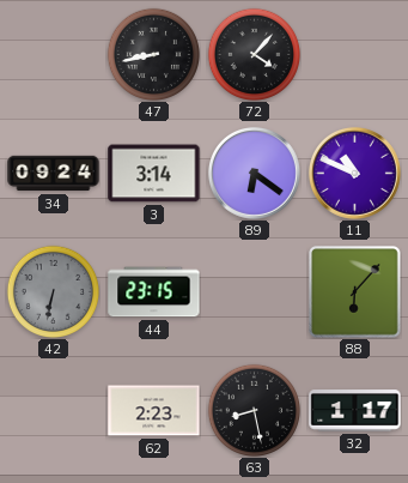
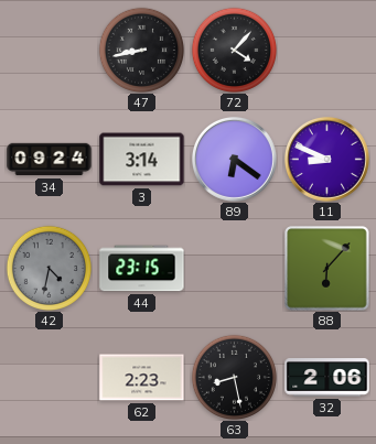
11: 10:49 -> 8:49 (326, 159)
42: 6:32 -> 4:32 (49, 268)
32: 1:17 -> 2:06 (327, 378)
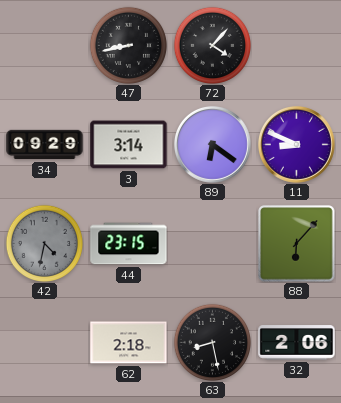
34: 09:24 -> 09:29 (45, 145)
62: 2:23 -> 2:18 (129, 343)
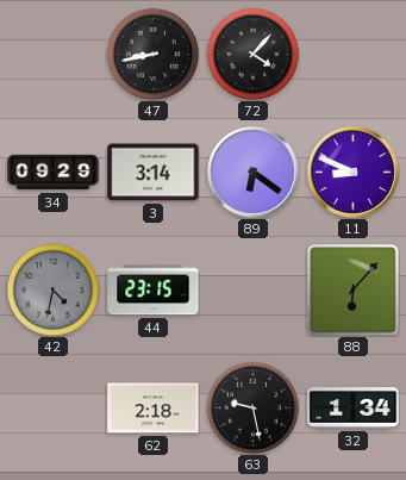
63: 8:28 -> 9:28 (252, 407)
32: 2:06 -> 1:34 (354, 409)
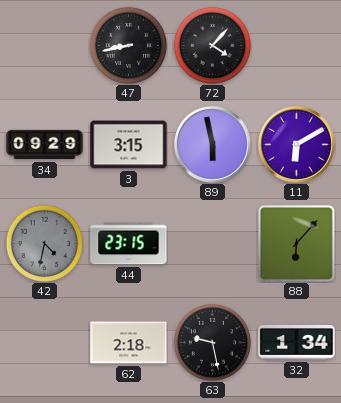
3: 3:14 -> 3:15 (129, 145)
89: 6:21 -> 5:58 (212, 144)
11: 8:49 -> 6:10 (296, 144)
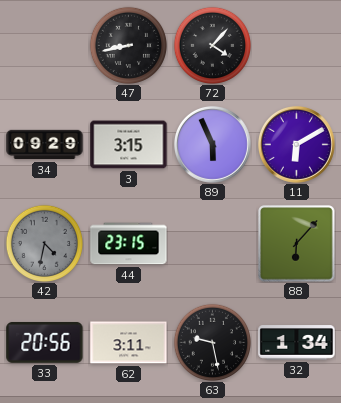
89: 5:58 -> 5:56 (212, 144)
33: none -> 20:56 (45, 343)
62: 2:18 -> 3:11 (129, 343)
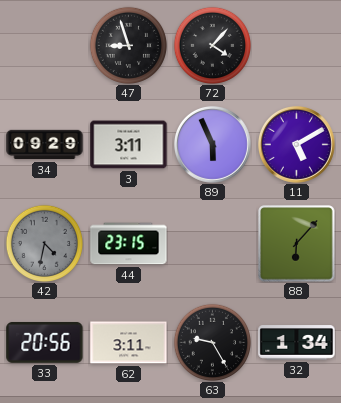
47: 8:43 -> 8:57 (128, 45)
3: 3:15 -> 3:11 (129, 145)
11: 6:10 -> 5:10 (296, 144)
63: 9:28 -> 9:25 (212, 342)
